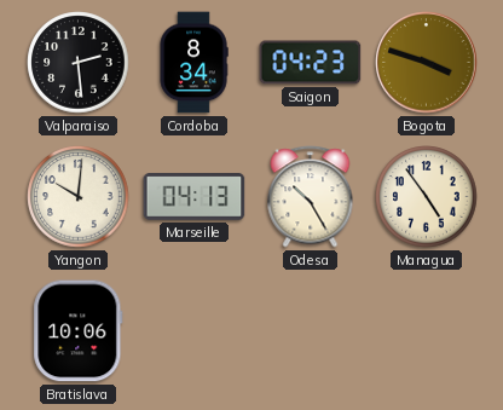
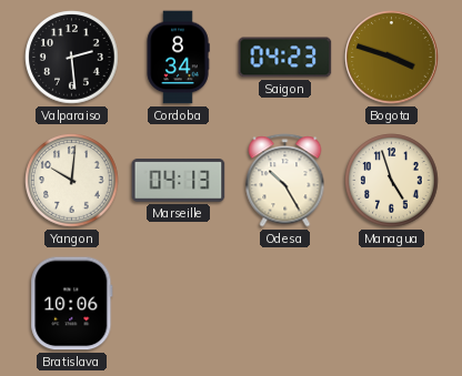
Managua: 4:54 -> 4:57 (392, 181)
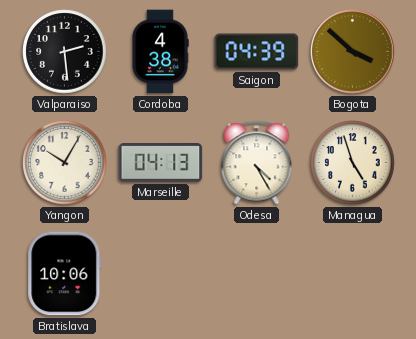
Cordoba: 8:34 -> 4:38 (160, 52)
Saigon: 04:23 -> 04:39 (257, 52)
Bogota: 3:48 -> 3:52 (353, 52)
Yangon: 10:01 -> 10:05 (65, 163)
Odesa: 10:25 -> 4:25 (257, 163)
